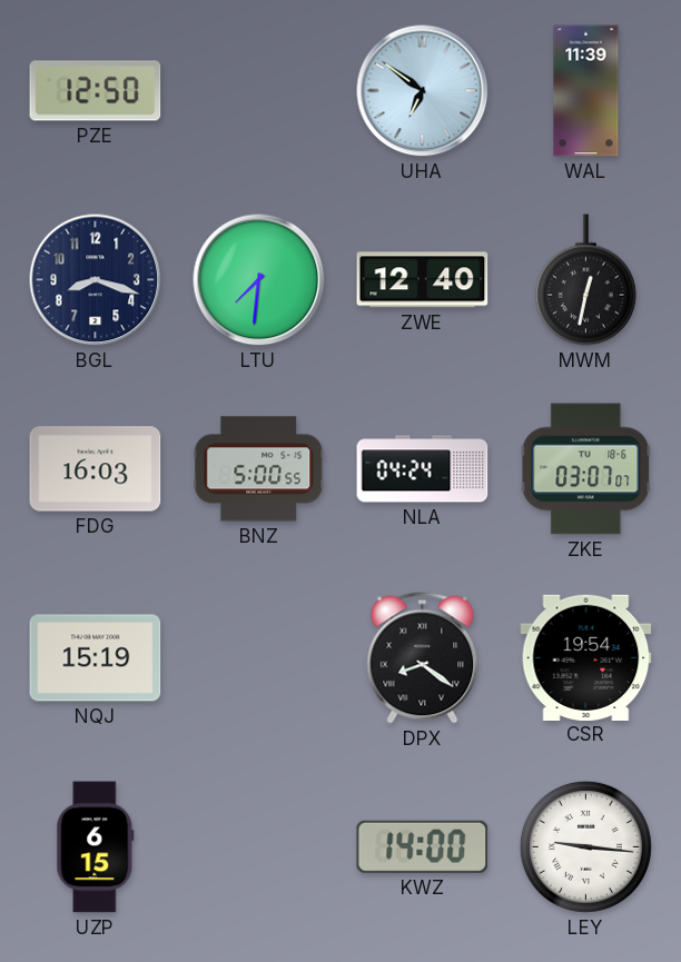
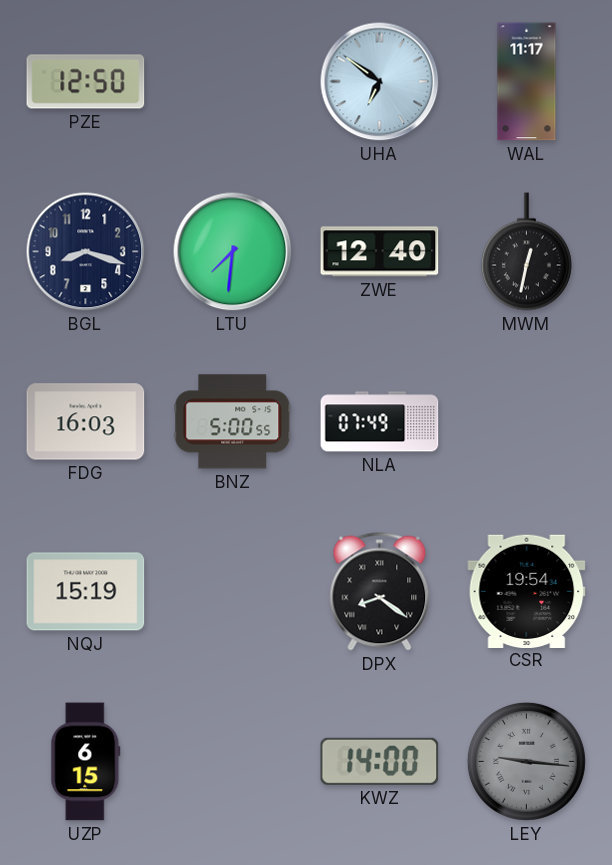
WAL: 11:39 -> 11:17 (527, 82)
NLA: 04:24 -> 07:49 (380, 422)
ZKE: 03:07 -> none (586, 469)
LEY dial: white -> grey (526, 761)
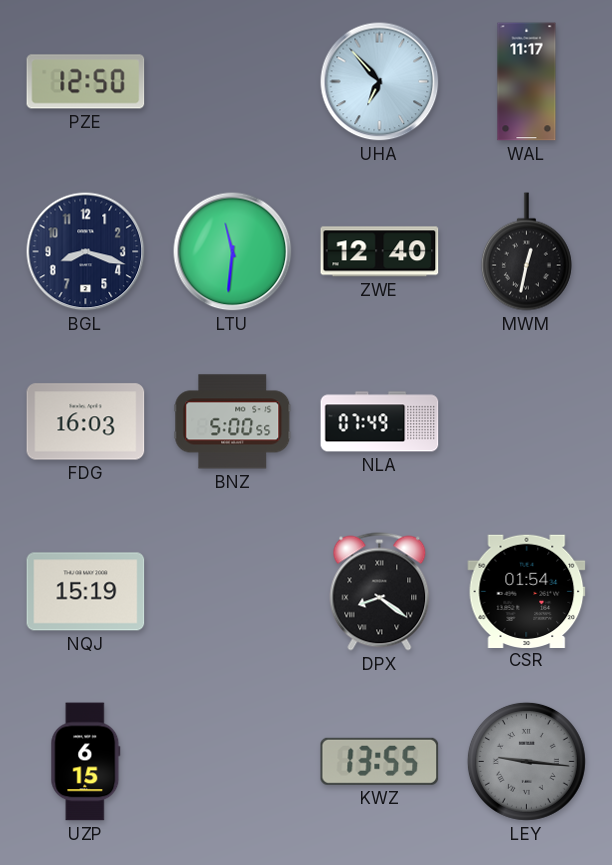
UHA: 6:51 -> 6:53 (380, 82)
LTU: 7:31 -> 11:31 (233, 252)
CSR: 19:54 -> 01:54 (527, 591)
KWZ: 14:00 -> 13:55 (380, 761)
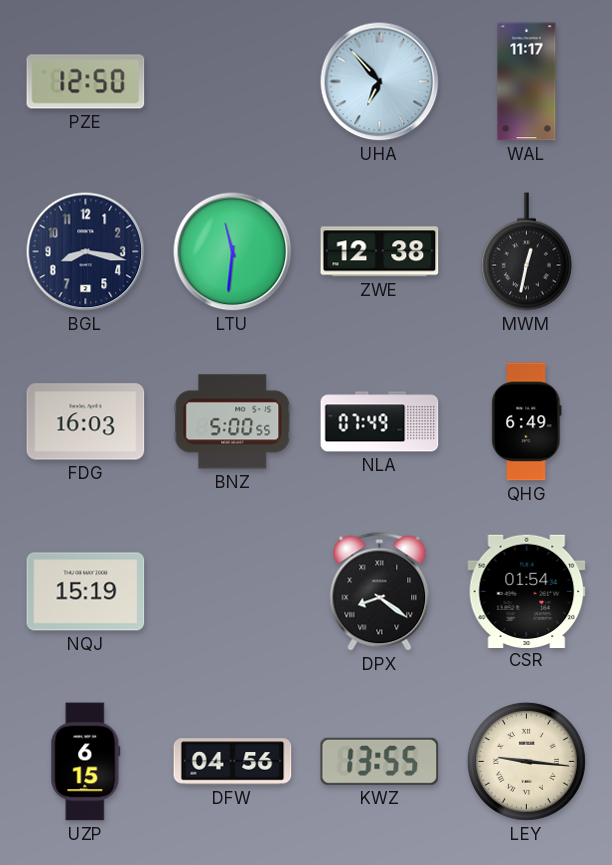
BGL: 8:18 -> 8:17 (86, 252)
ZWE: 12:40 -> 12:38 (380, 252)
QHG: none -> 6:49 (527, 422)
DFW: none -> 04:56 (233, 762)
LEY dial: grey -> cream (526, 761)
